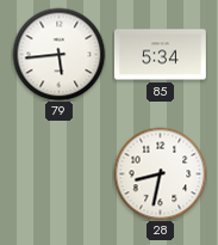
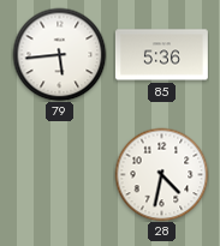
85: 5:34 -> 5:36 (162, 55)
28: 8:32 -> 4:32 (161, 174)
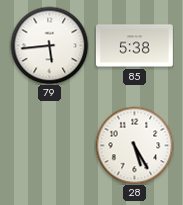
85: 5:36 -> 5:38 (135, 46)
28: 4:32 -> 5:25 (134, 145)
